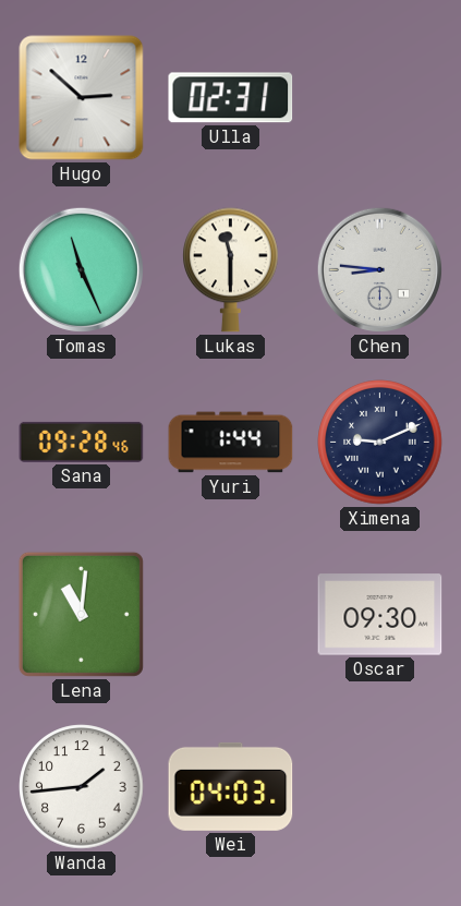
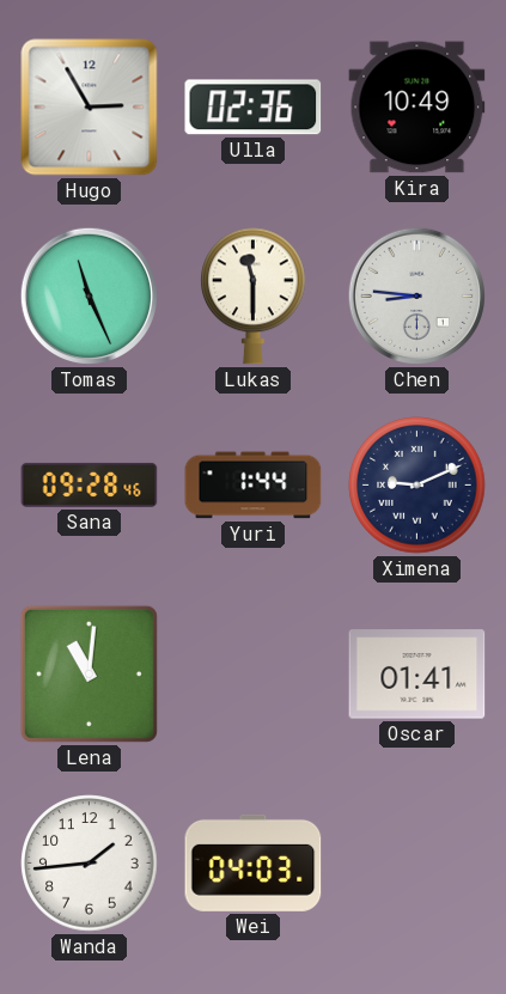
Hugo: 2:52 -> 2:55 (90, 108)
Ulla: 02:31 -> 02:36 (254, 108)
Kira: none -> 10:49 (417, 108)
Oscar: 09:30 -> 01:41 (417, 675)
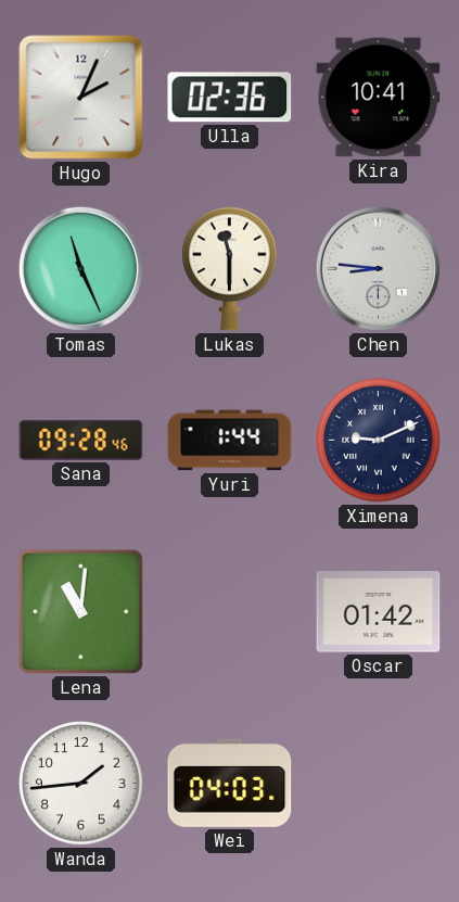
Hugo: 2:55 -> 2:04 (81, 98)
Kira: 10:49 -> 10:41 (379, 98)
Oscar: 01:41 -> 01:42 (379, 612)
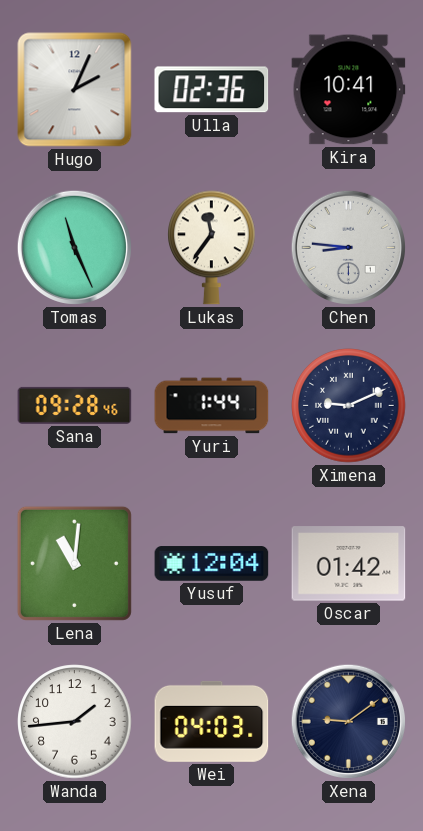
Lukas: 11:30 -> 11:36 (212, 248)
Yusuf: none -> 12:04 (212, 564)
Xena: none -> 9:09 (348, 721)
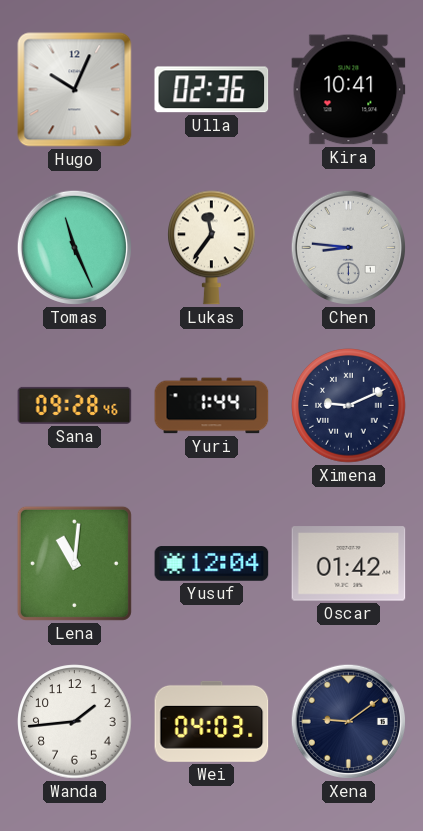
Hugo: 2:04 -> 10:04 (75, 90)
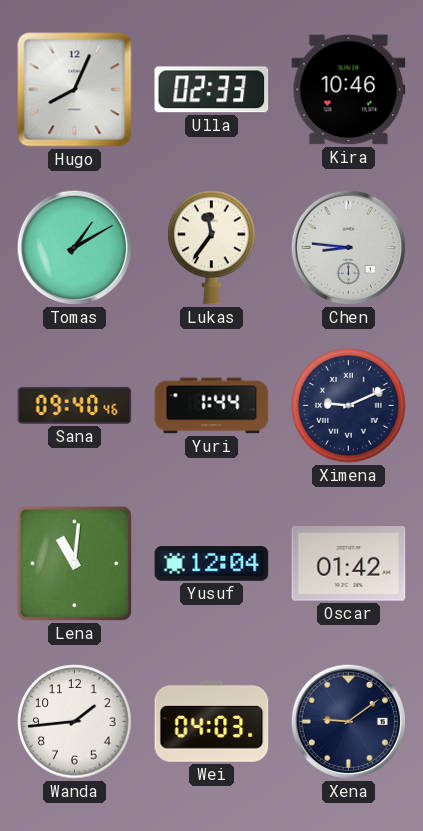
Hugo: 10:04 -> 8:04 (75, 90)
Ulla: 02:36 -> 02:33 (212, 90)
Kira: 10:41 -> 10:46 (349, 90)
Tomas: 11:26 -> 1:10 (74, 247)
Sana: 09:28 -> 09:40 (75, 405)
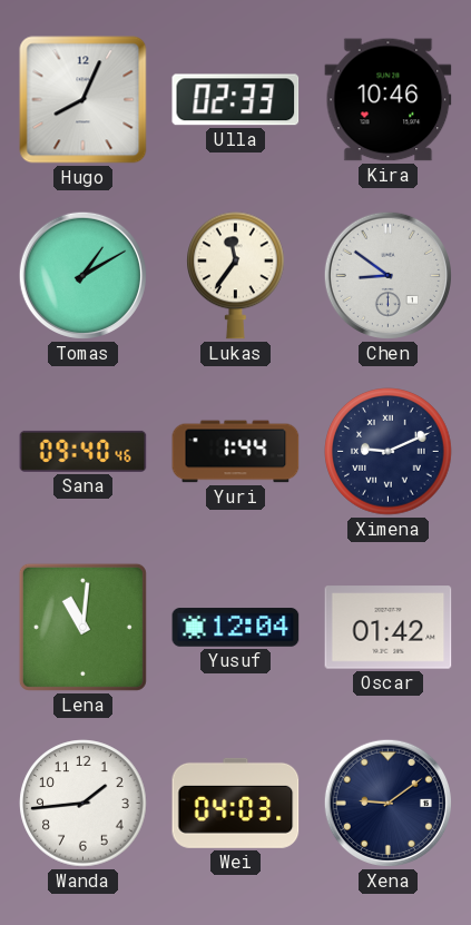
Chen: 8:46 -> 8:51 (387, 275)
